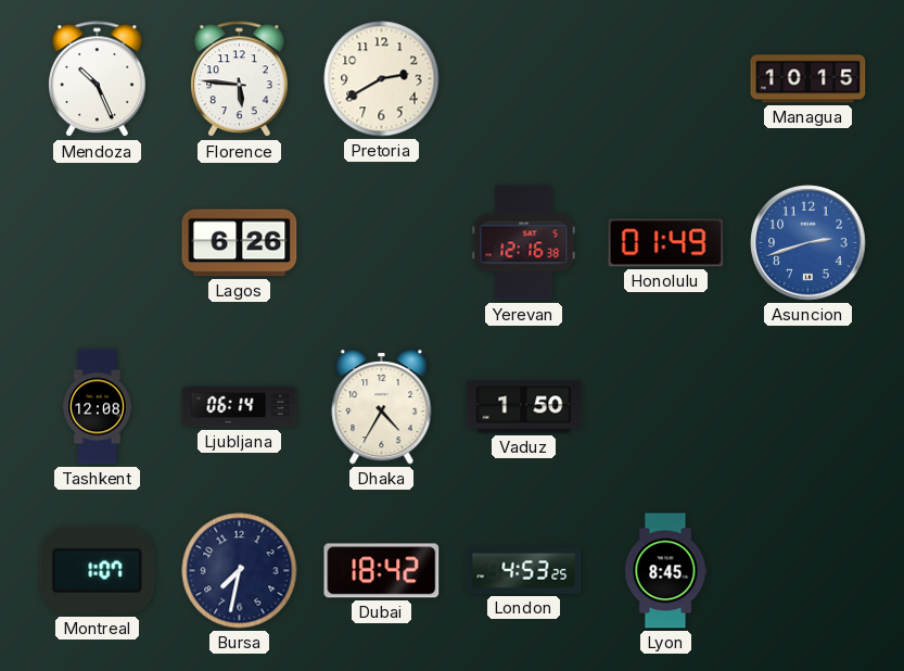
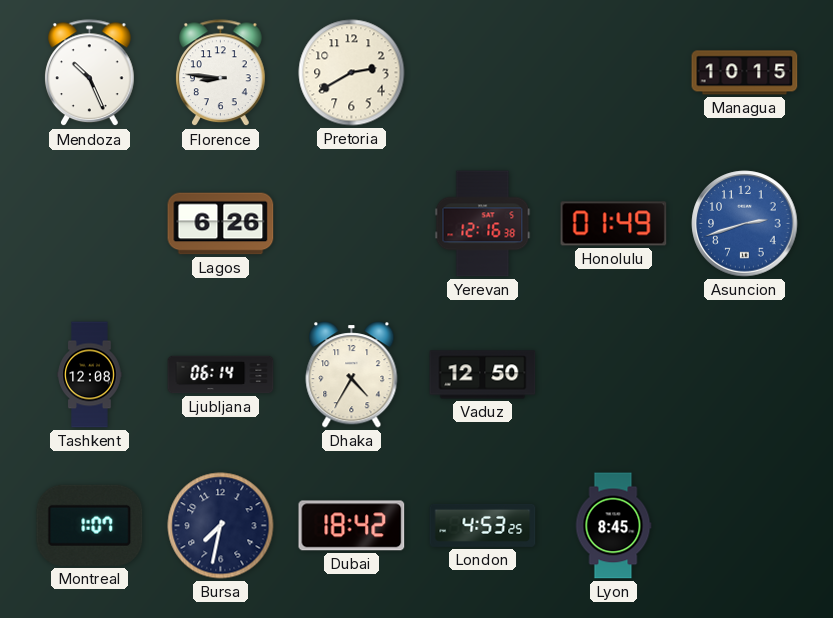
Florence: 5:46 -> 8:46 (221, 73)
Vaduz: 1:50 -> 12:50 (483, 375)
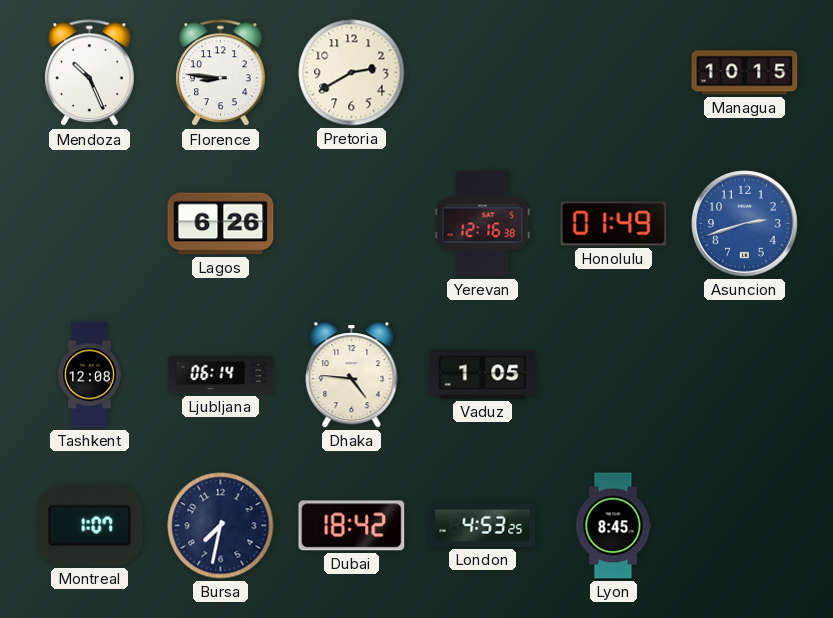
Dhaka: 4:35 -> 4:46 (352, 375)
Vaduz: 12:50 -> 1:05 (483, 375)
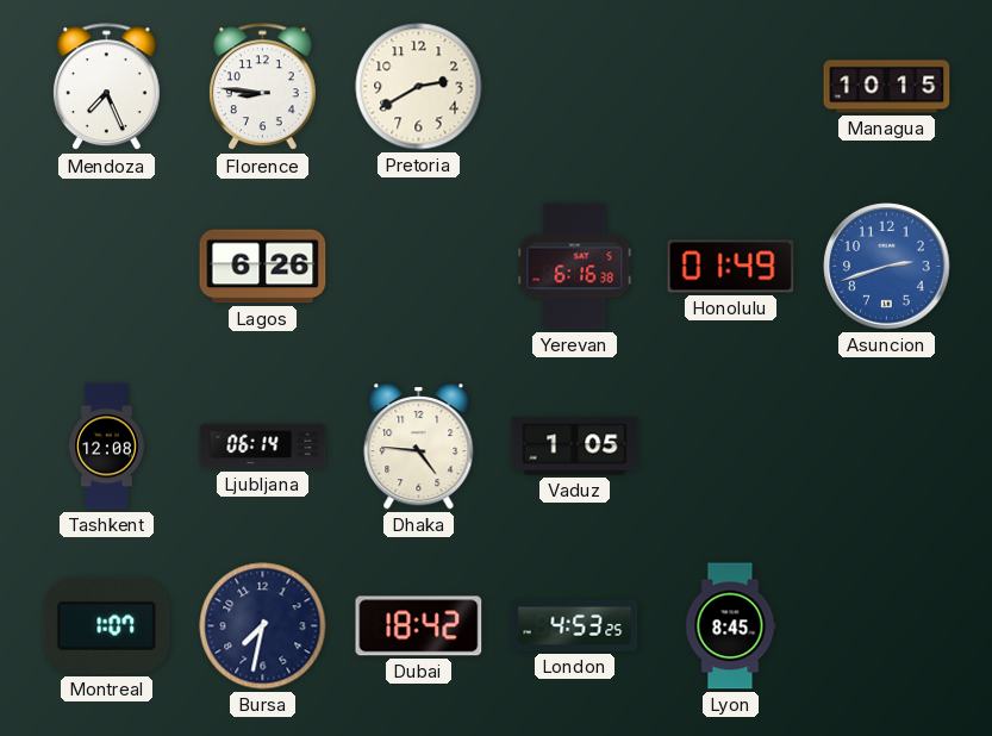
Mendoza: 10:26 -> 7:26 (107, 87)
Yerevan: 12:16 -> 6:16 (575, 267)
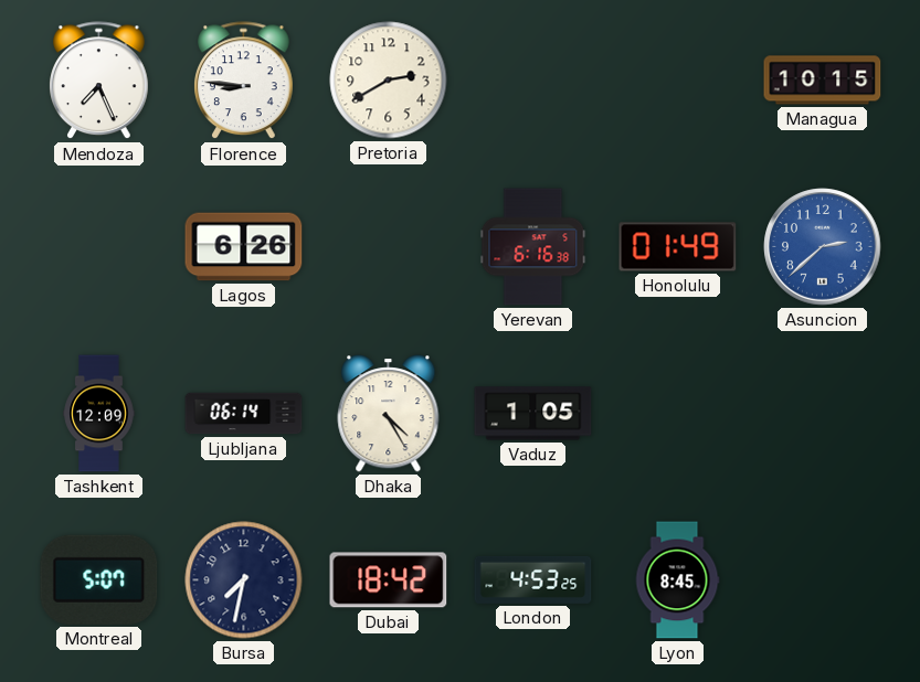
Asuncion: 2:42 -> 2:38 (823, 247)
Tashkent: 12:08 -> 12:09 (99, 414)
Dhaka: 4:46 -> 4:25 (389, 414)
Montreal: 1:07 -> 5:07 (99, 579)
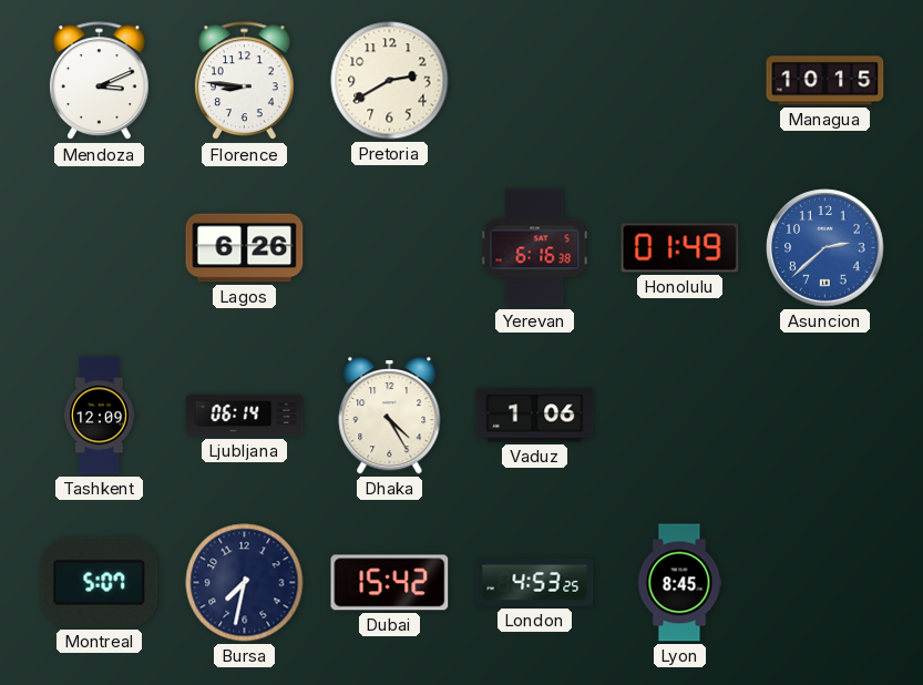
Mendoza: 7:26 -> 3:11 (100, 81)
Vaduz: 1:05 -> 1:06 (535, 416)
Dubai: 18:42 -> 15:42 (390, 583)
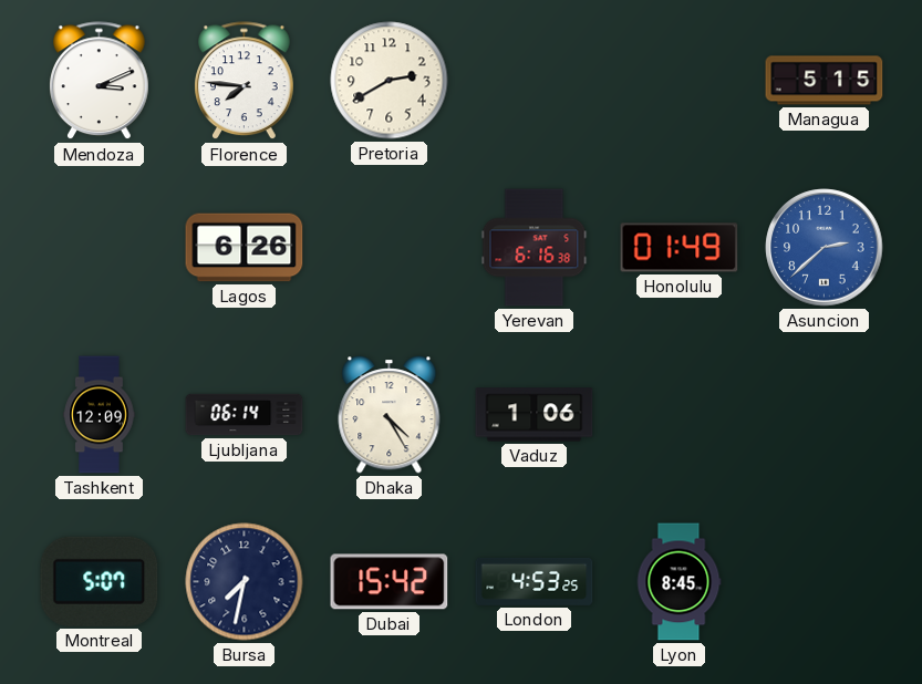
Florence: 8:46 -> 7:46 (245, 81)
Managua: 10:15 -> 5:15 (825, 81)
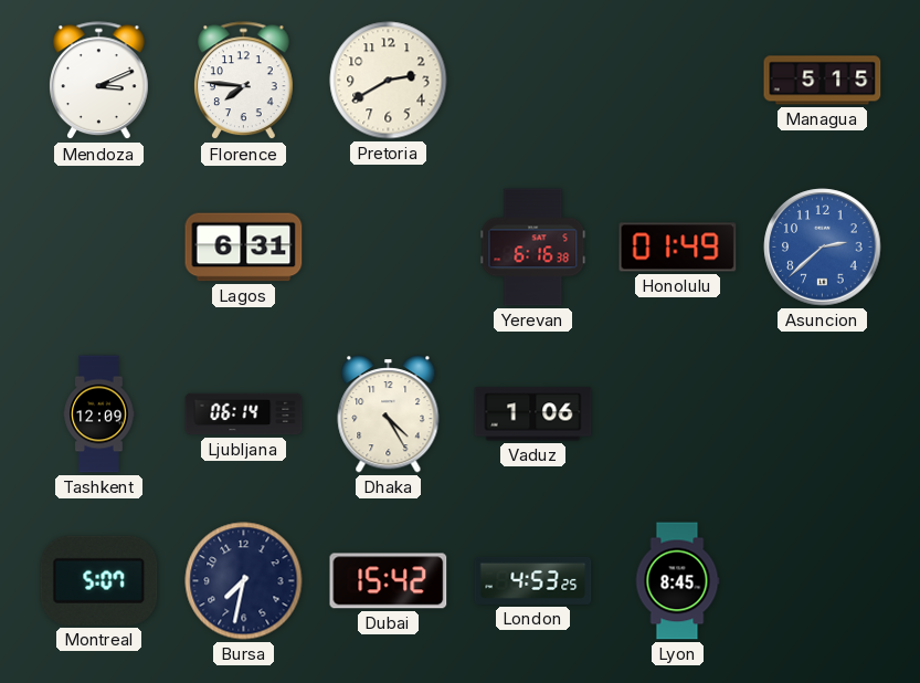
Lagos: 6:26 -> 6:31 (244, 248)
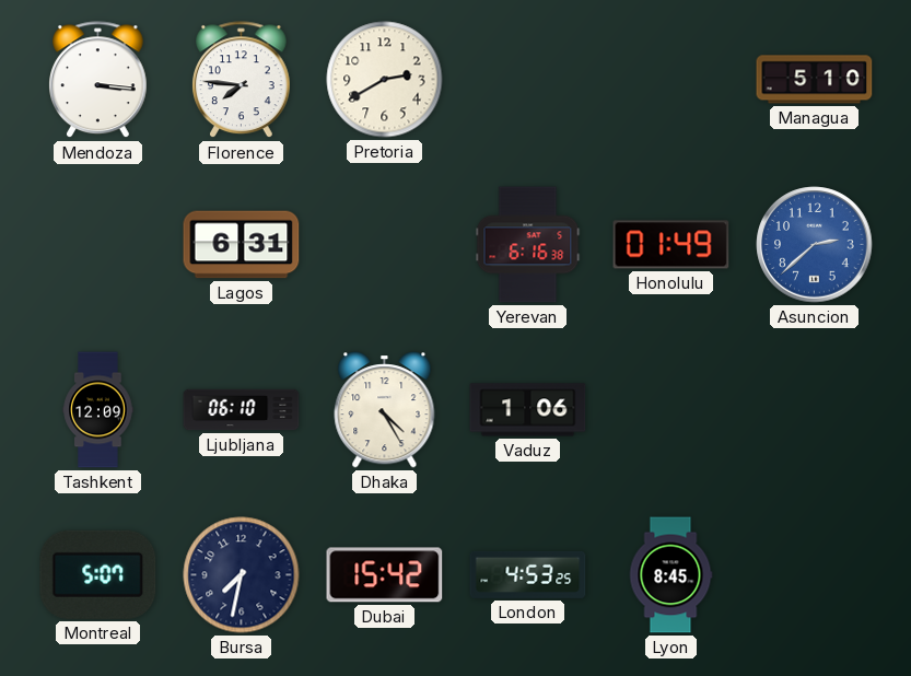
Mendoza: 3:11 -> 3:16 (98, 80)
Managua: 5:15 -> 5:10 (815, 80)
Ljubljana: 06:14 -> 06:10 (242, 410)
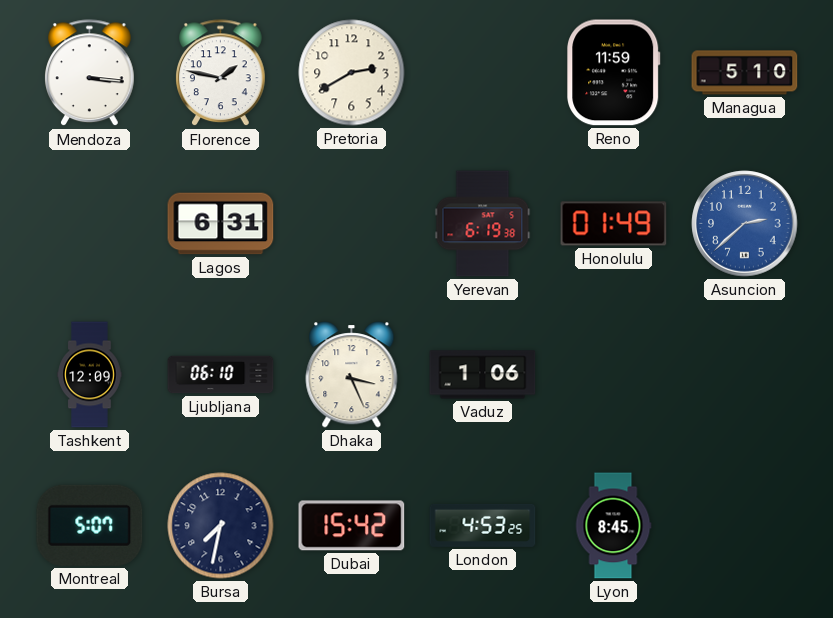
Florence: 7:46 -> 1:47 (221, 73)
Reno: none -> 11:59 (614, 73)
Yerevan: 6:16 -> 6:19 (483, 224)
Dhaka: 4:25 -> 3:26 (352, 375)
